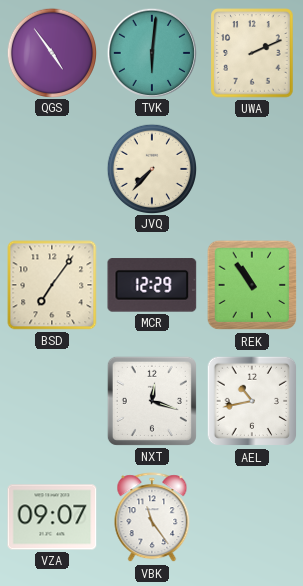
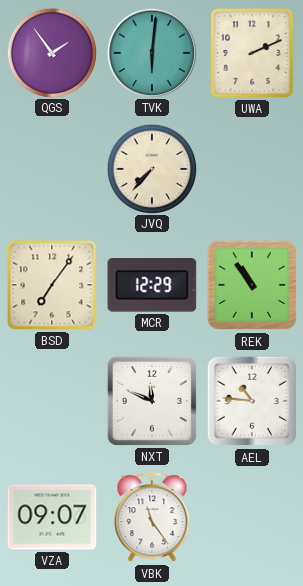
QGS: 4:54 -> 1:54 (51, 52)
NXT: 12:18 -> 11:49 (152, 401)
AEL: 10:43 -> 10:46 (252, 401)
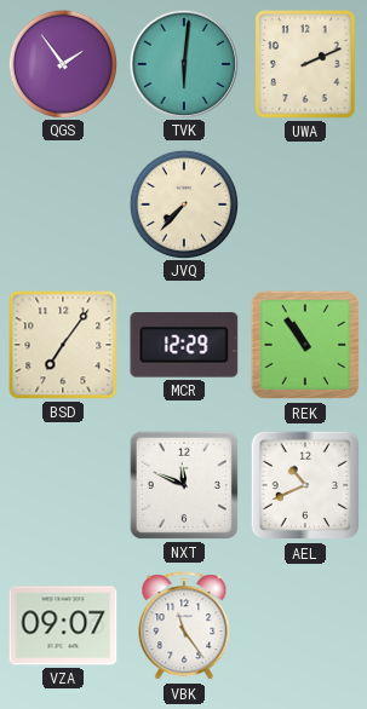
AEL: 10:46 -> 10:41 (305, 485)
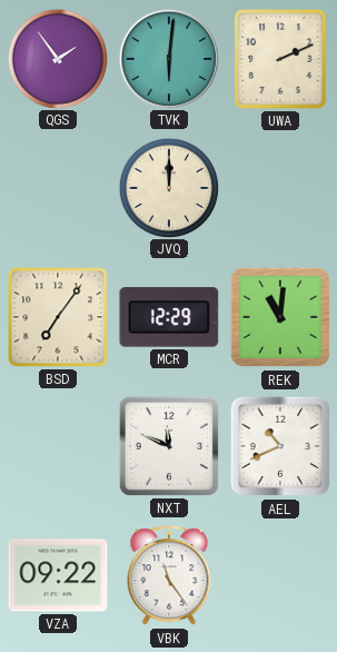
JVQ: 7:37 -> 12:00 (168, 187)
REK: 10:54 -> 11:01 (280, 317)
VZA: 09:07 -> 09:22 (58, 575)
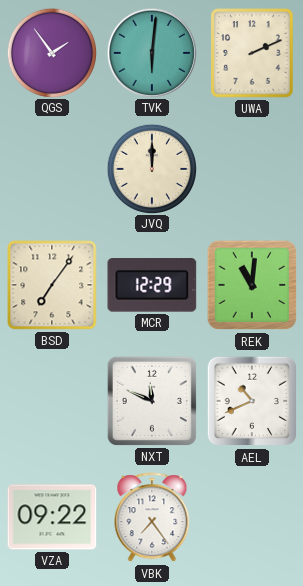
VBK: 11:24 -> 7:24 (152, 518)
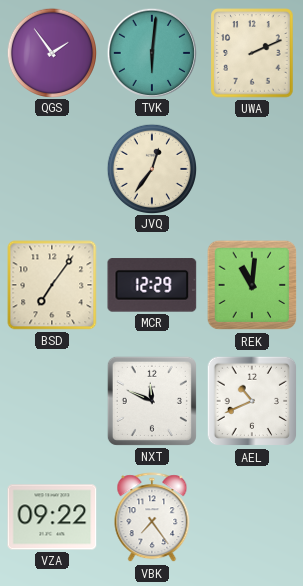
JVQ: 12:00 -> 12:36 (151, 168)
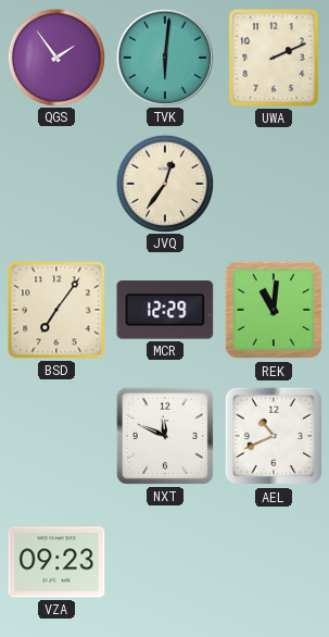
VZA: 09:22 -> 09:23 (56, 562)
VBK: 7:24 -> none (152, 518)
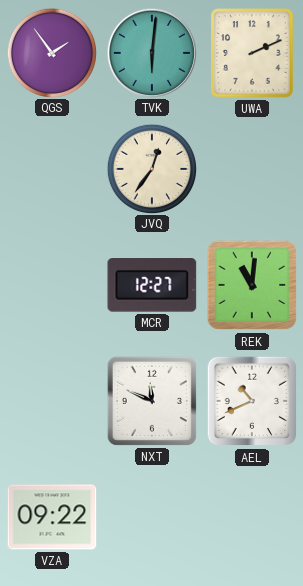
BSD: 7:06 -> none (56, 310)
MCR: 12:29 -> 12:27 (152, 285)
VZA: 09:23 -> 09:22 (52, 517)
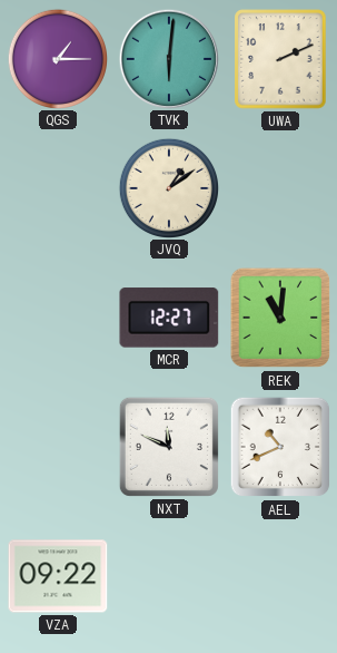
QGS: 1:54 -> 1:15 (57, 58)
JVQ: 12:36 -> 1:09 (168, 187)
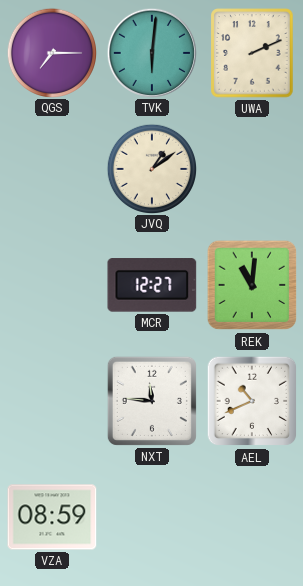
QGS: 1:15 -> 7:15 (51, 52)
NXT: 11:49 -> 11:46 (152, 401)
VZA: 09:22 -> 08:59 (52, 517)
